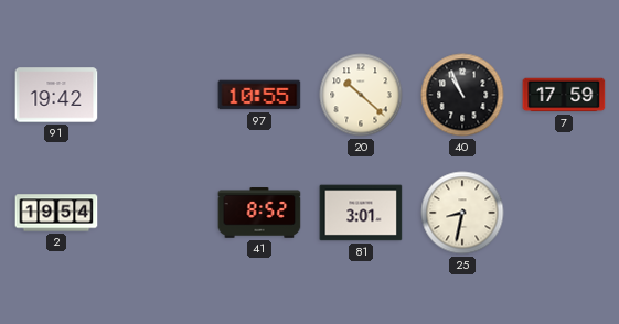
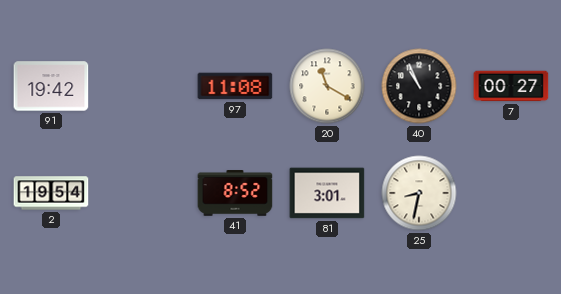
97: 10:55 -> 11:08 (235, 86)
20: 10:22 -> 11:20 (327, 86)
7: 17:59 -> 00:27 (511, 86)
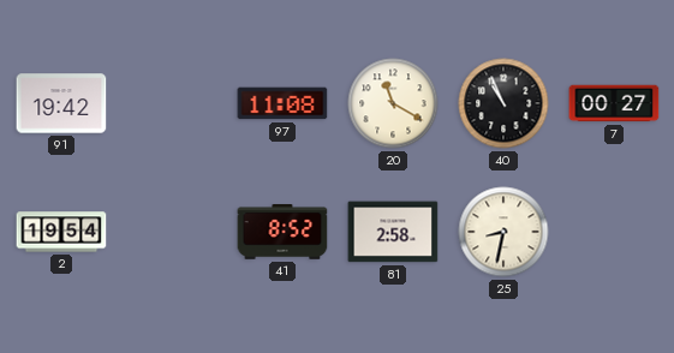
81: 3:01 -> 2:58 (393, 232)
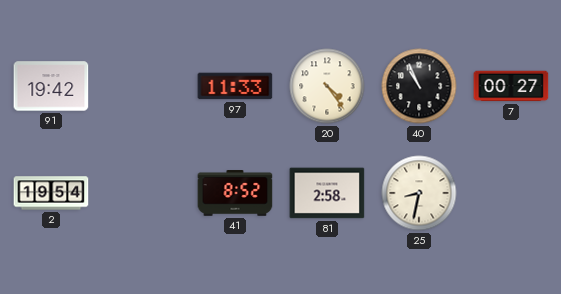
97: 11:08 -> 11:33 (235, 86)
20: 11:20 -> 4:24 (327, 86)
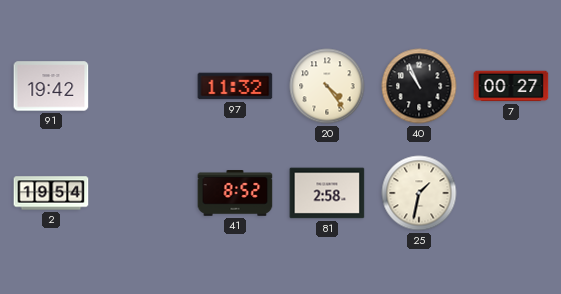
97: 11:33 -> 11:32 (235, 86)
25: 8:32 -> 1:32 (419, 193)
